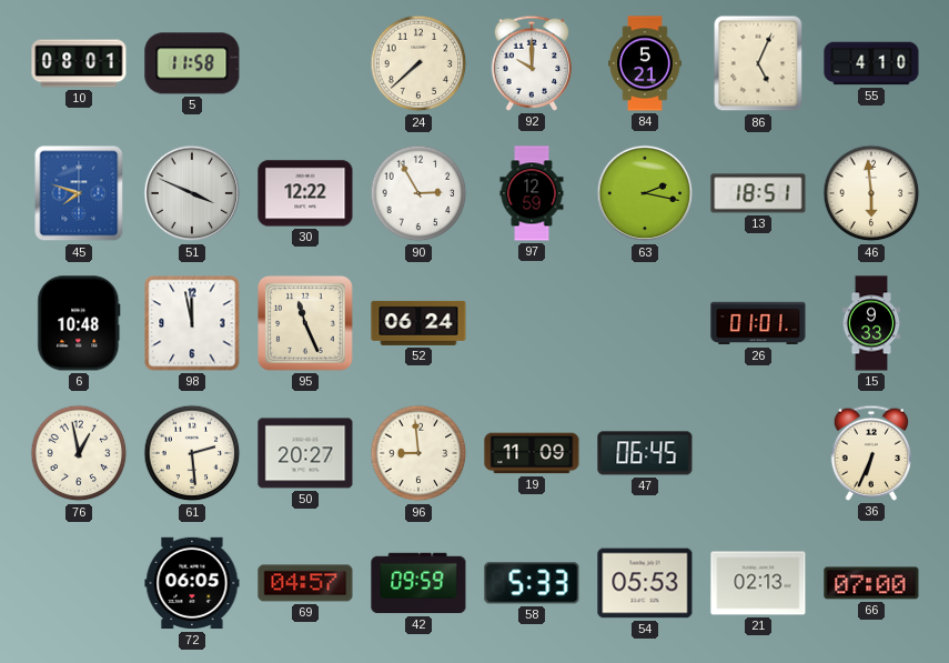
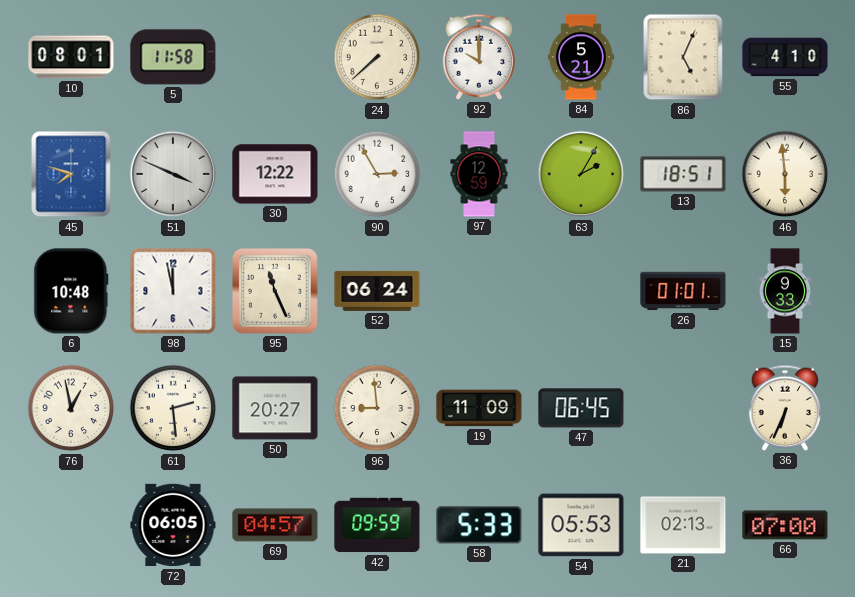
63: 2:17 -> 2:05 (581, 174)
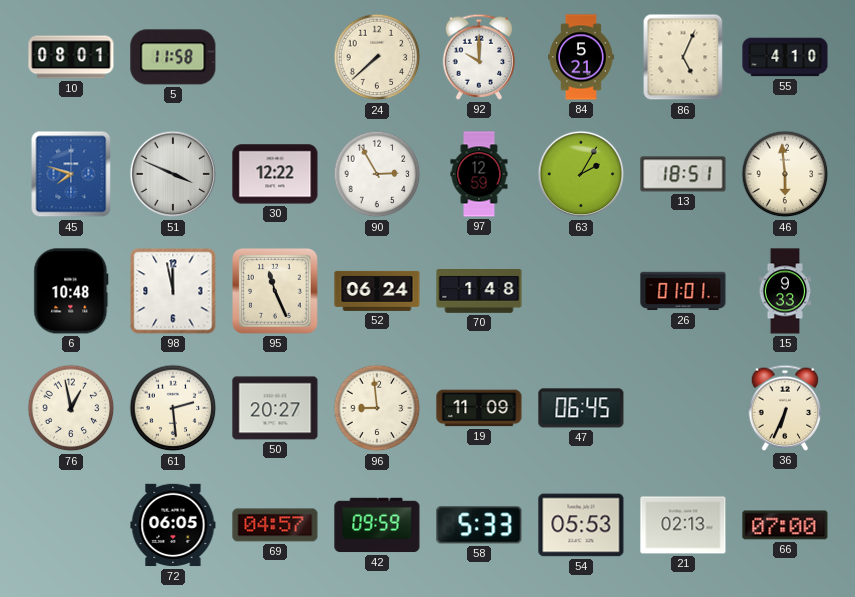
70: none -> 1:48 (479, 291)
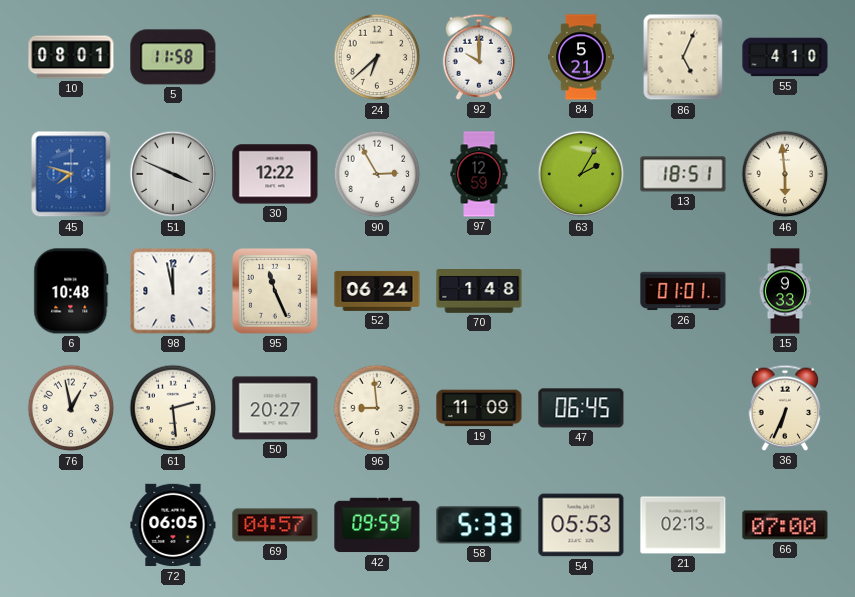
24: 7:38 -> 6:38 (377, 57)
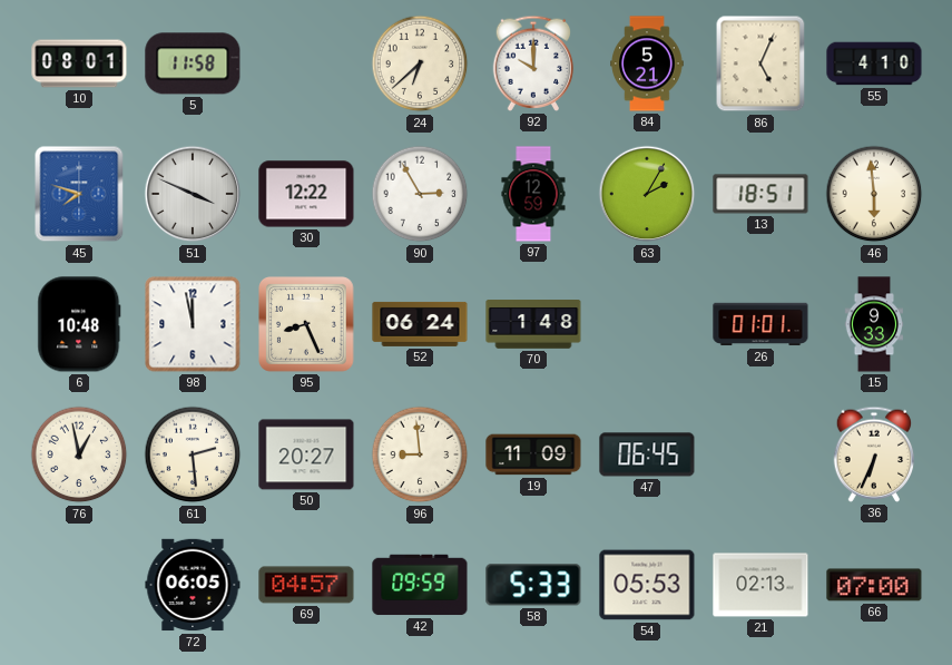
95: 11:26 -> 8:26 (307, 325)
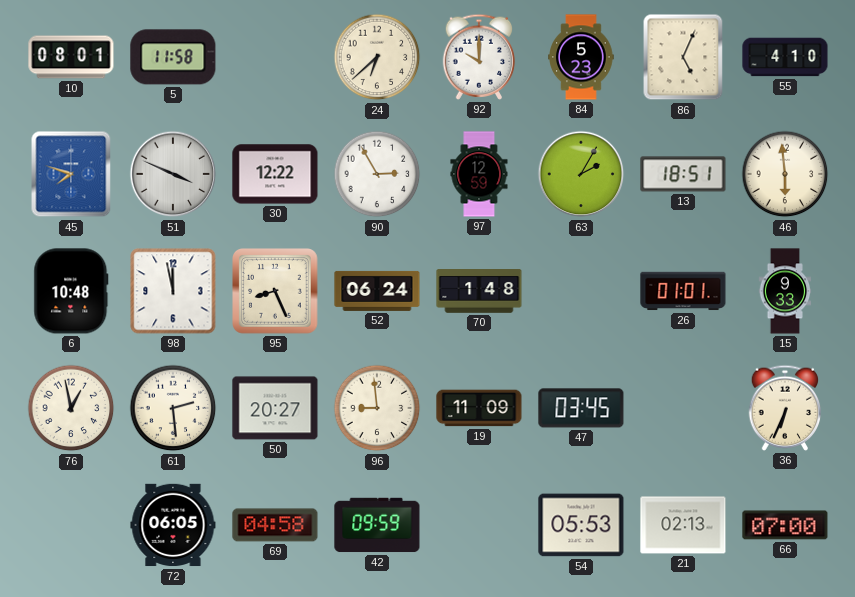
84: 5:21 -> 5:23 (581, 57)
47: 06:45 -> 03:45 (581, 408)
69: 04:57 -> 04:58 (275, 525)
58: 5:33 -> none (533, 585)
